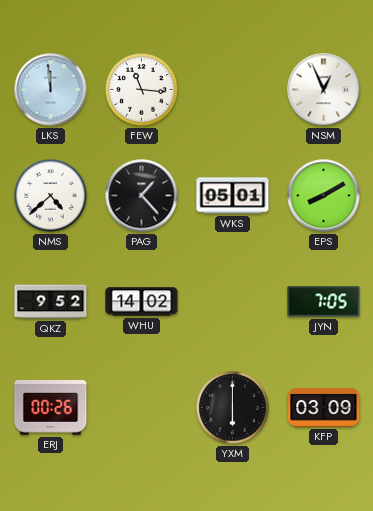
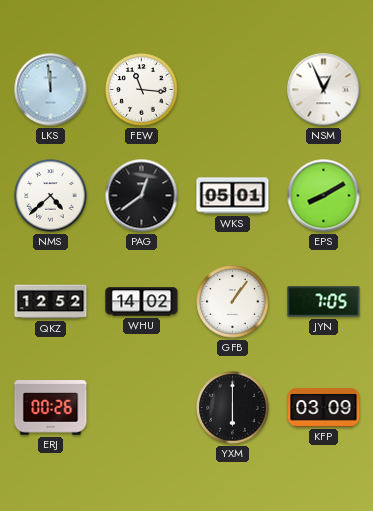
PAG: 1:23 -> 12:39 (142, 196)
QKZ: 9:52 -> 12:52 (51, 302)
GFB: none -> 1:06 (233, 302)
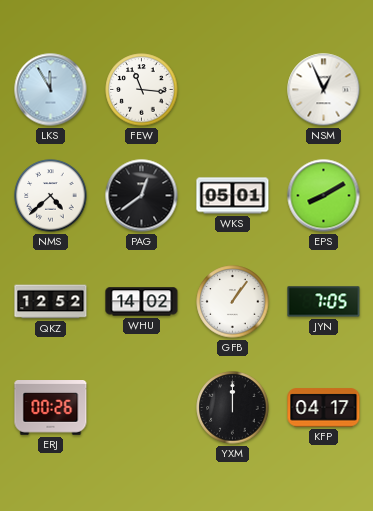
LKS: 11:59 -> 11:55 (51, 90)
YXM: 6:00 -> 12:00 (233, 408)
KFP: 03:09 -> 04:17 (324, 408)
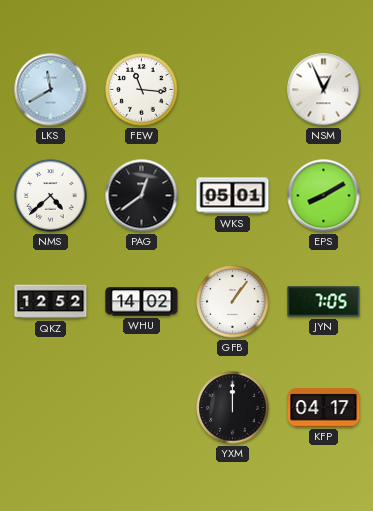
LKS: 11:55 -> 11:40 (51, 90)
ERJ: 00:26 -> none (51, 408)
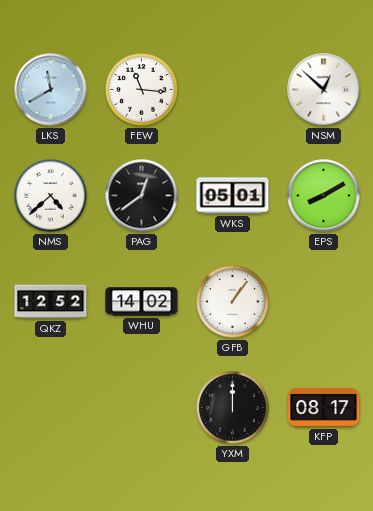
NSM: 12:56 -> 12:52 (324, 90)
JYN: 7:05 -> none (324, 302)
KFP: 04:17 -> 08:17 (324, 408)
